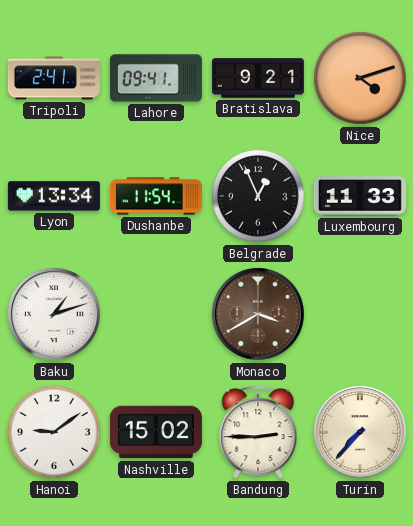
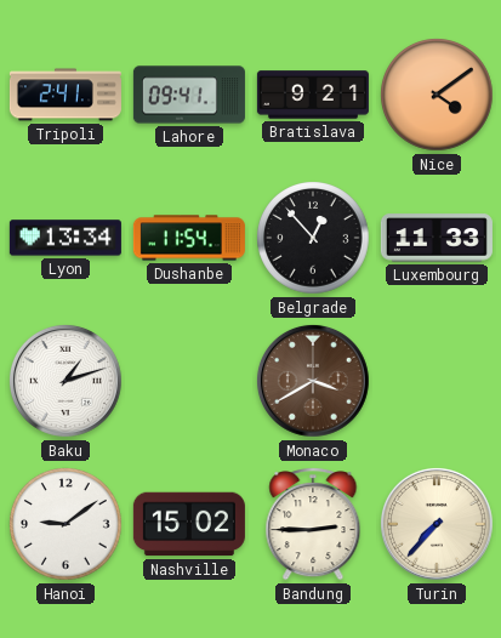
Nice: 4:12 -> 4:09 (437, 95)
Belgrade: 12:56 -> 12:53 (313, 238)
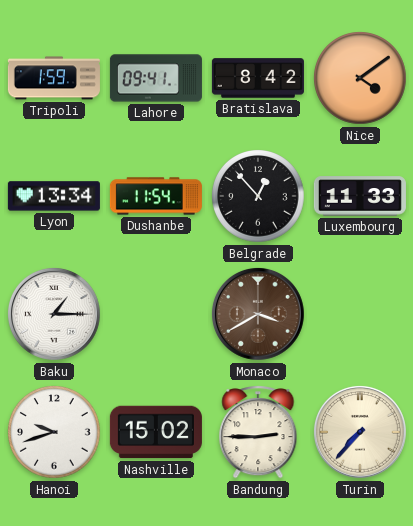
Tripoli: 2:41 -> 1:59 (54, 78)
Bratislava: 9:21 -> 8:42 (258, 78)
Baku: 1:12 -> 1:15 (54, 314)
Hanoi: 9:09 -> 9:42 (54, 432)
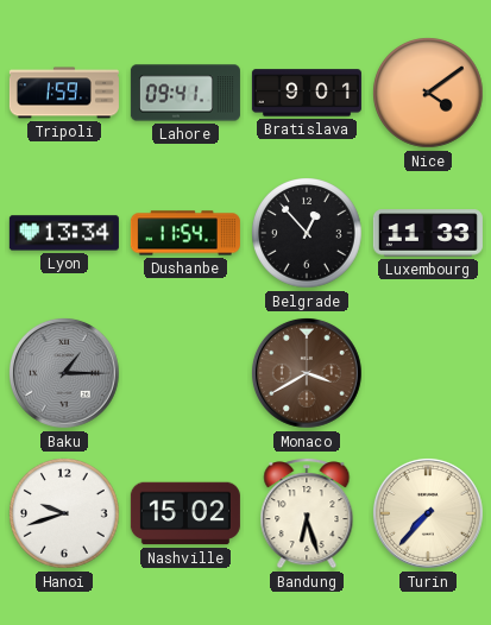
Bratislava: 8:42 -> 9:01 (307, 93)
Baku dial: white -> grey (64, 373)
Bandung: 2:45 -> 6:27 (307, 514)
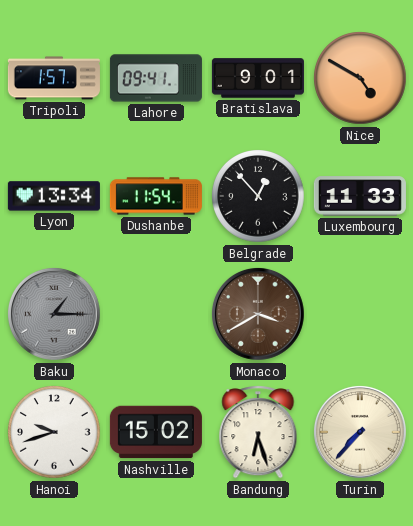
Tripoli: 1:59 -> 1:57 (54, 78)
Nice: 4:09 -> 4:50 (360, 78)
